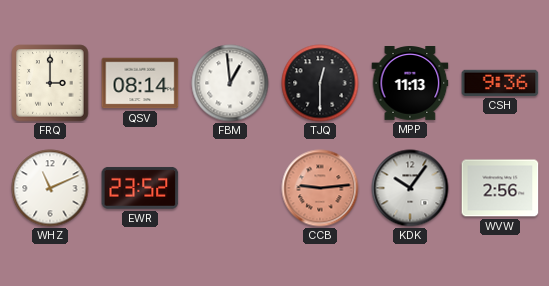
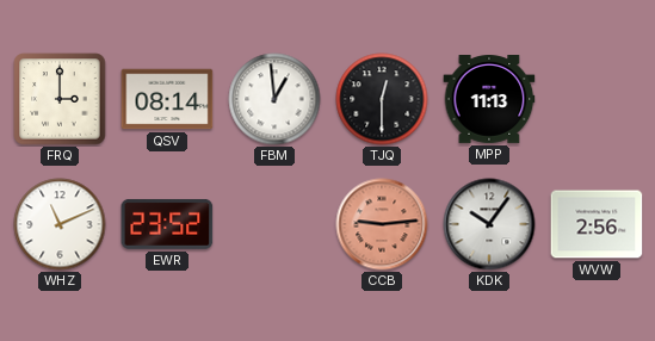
CSH: 9:36 -> none (500, 83)
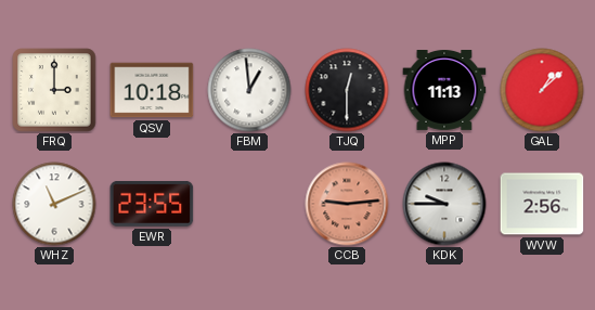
QSV: 08:14 -> 10:18 (152, 90)
GAL: none -> 1:08 (542, 90)
EWR: 23:52 -> 23:55 (152, 204)
KDK: 10:06 -> 9:45 (444, 204)
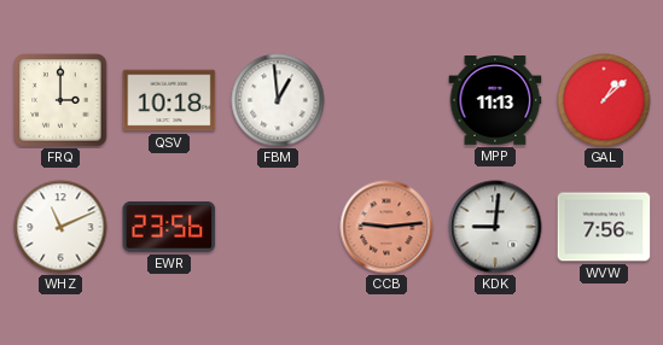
TJQ: 12:30 -> none (347, 90)
EWR: 23:55 -> 23:56 (169, 227)
KDK: 9:45 -> 9:01 (495, 227)
WVW: 2:56 -> 7:56 (604, 227)
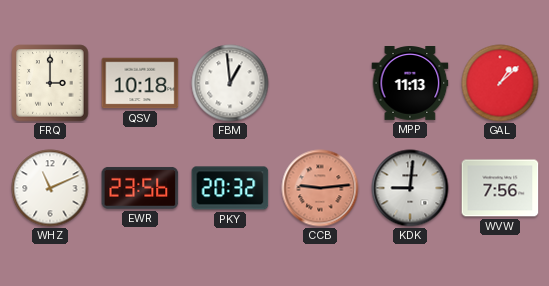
PKY: none -> 20:32 (230, 188)
